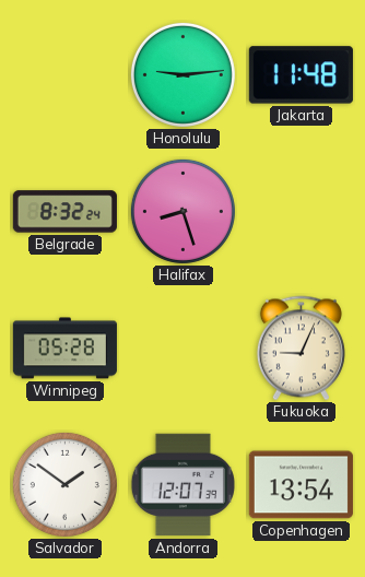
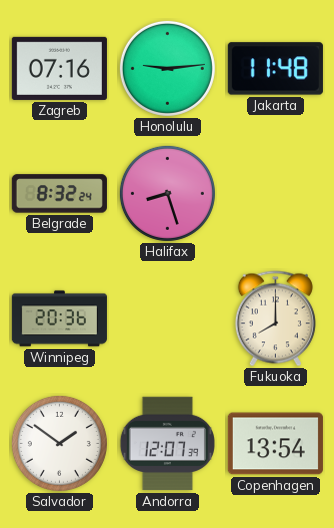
Zagreb: none -> 07:16 (59, 68)
Winnipeg: 05:28 -> 20:36 (59, 319)
Fukuoka: 9:04 -> 8:00 (275, 319)
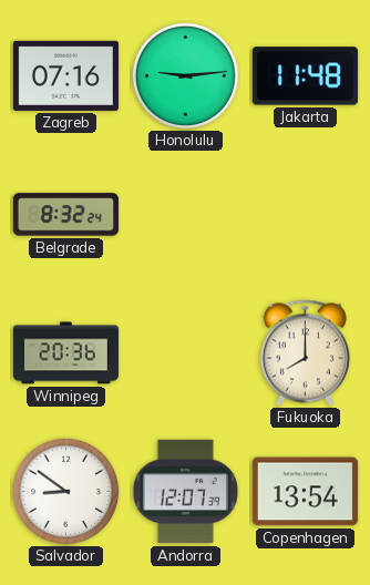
Halifax: 8:27 -> none (167, 193)
Salvador: 1:51 -> 8:51 (65, 491)
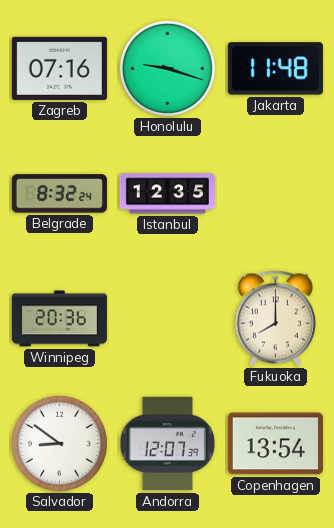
Honolulu: 9:14 -> 9:18 (167, 68)
Istanbul: none -> 12:35 (167, 194)
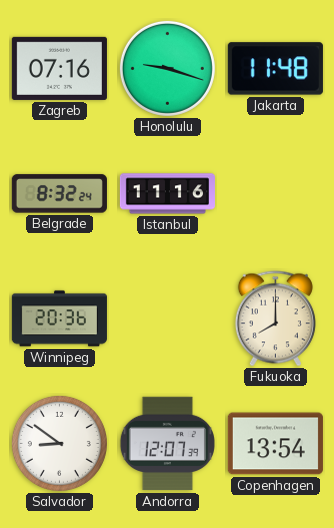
Istanbul: 12:35 -> 11:16 (167, 194)
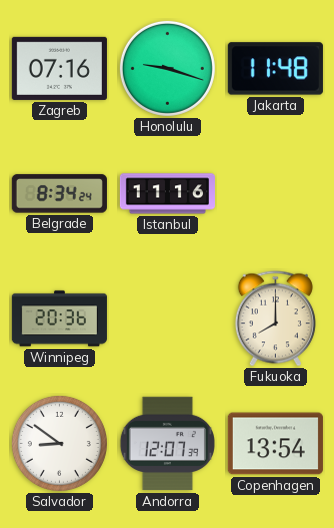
Belgrade: 8:32 -> 8:34 (59, 194)
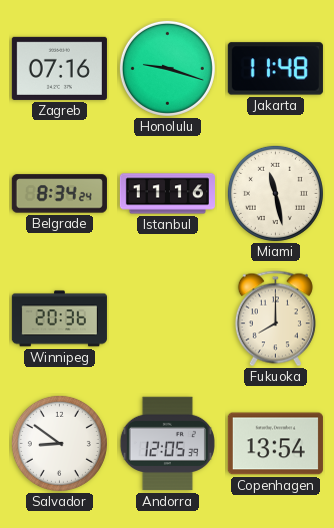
Miami: none -> 11:28 (275, 193)
Andorra: 12:07 -> 12:05 (167, 444)
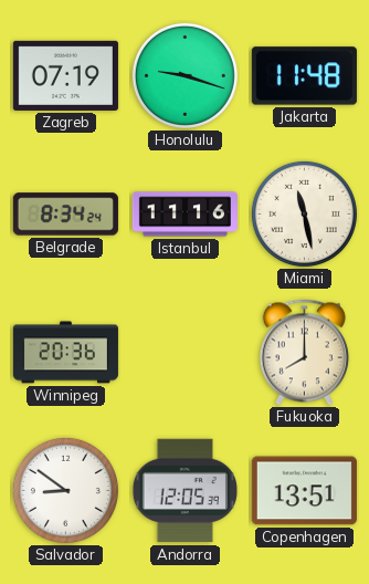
Zagreb: 07:16 -> 07:19 (65, 75)
Copenhagen: 13:54 -> 13:51 (304, 491)
